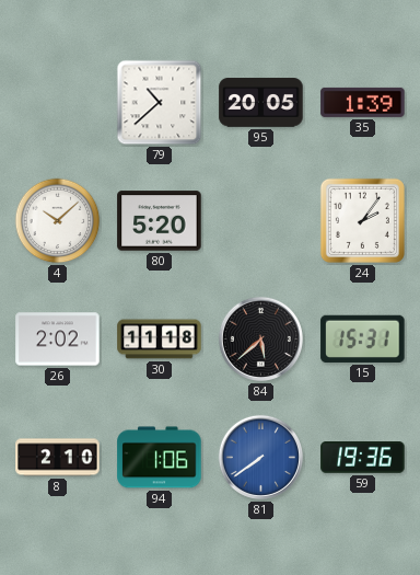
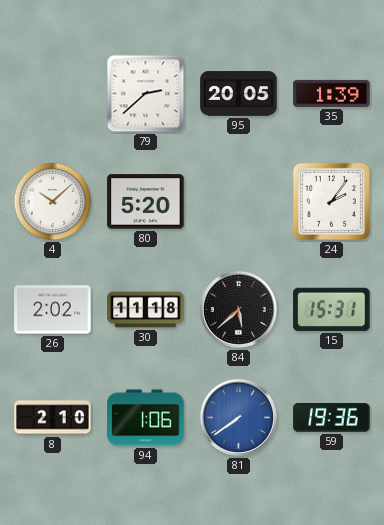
79: 10:38 -> 2:38 (146, 94)
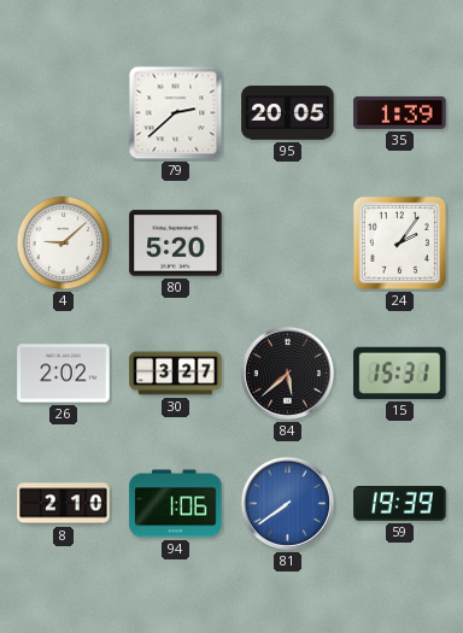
4: 10:08 -> 9:08 (64, 244)
30: 11:18 -> 3:27 (176, 374)
59: 19:36 -> 19:39 (400, 504)
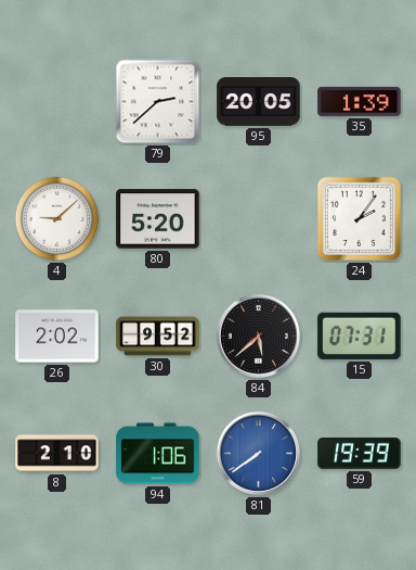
30: 3:27 -> 9:52 (158, 337)
15: 15:31 -> 07:31 (360, 335)
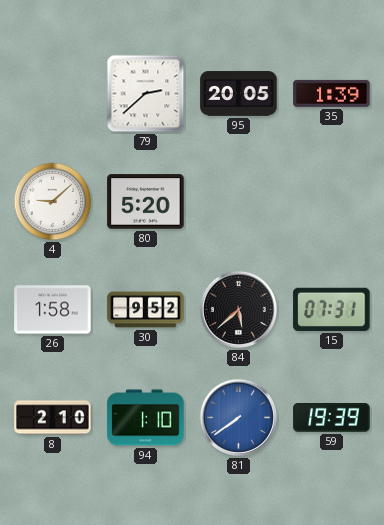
24: 2:06 -> none (359, 218)
26: 2:02 -> 1:58 (53, 310)
94: 1:06 -> 1:10 (146, 418)
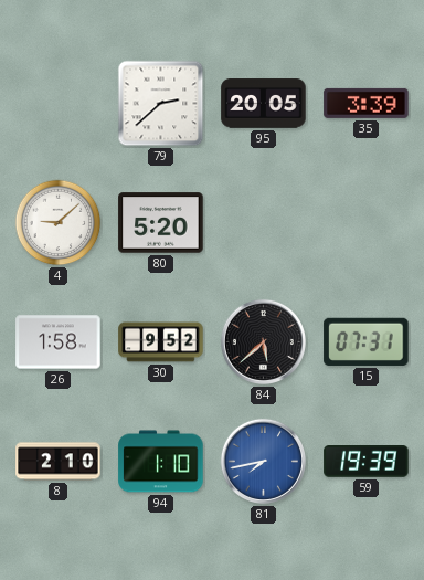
35: 1:39 -> 3:39 (367, 103)
81: 7:39 -> 7:43 (263, 461)
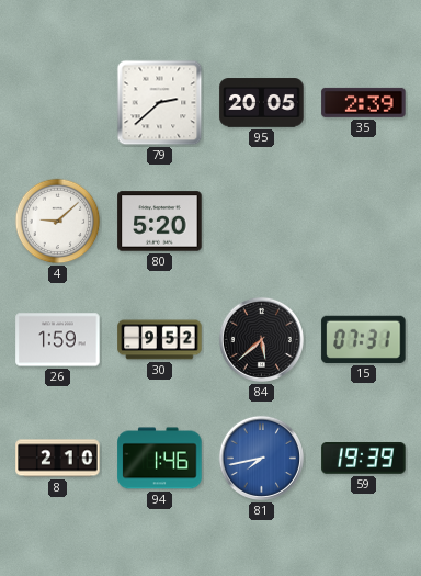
35: 3:39 -> 2:39 (364, 102)
26: 1:58 -> 1:59 (58, 340)
94: 1:10 -> 1:46 (160, 459)
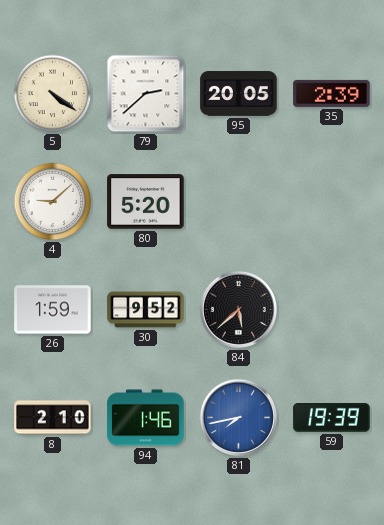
5: none -> 4:21 (53, 94)
15: 07:31 -> none (364, 339)
